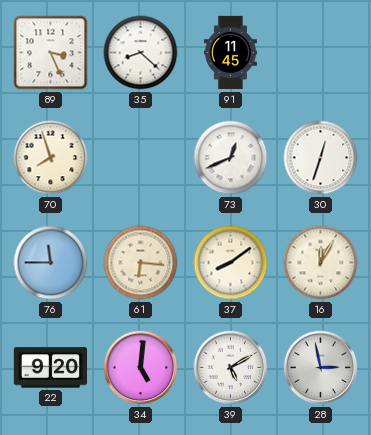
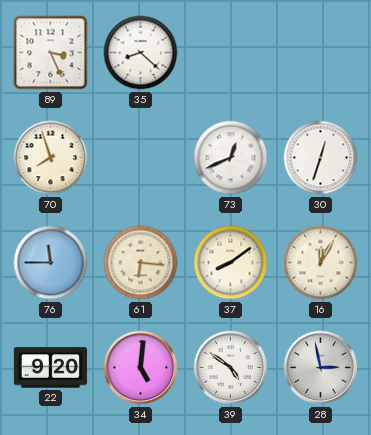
91: 11:45 -> none (230, 53)
39: 5:10 -> 4:51 (231, 368)
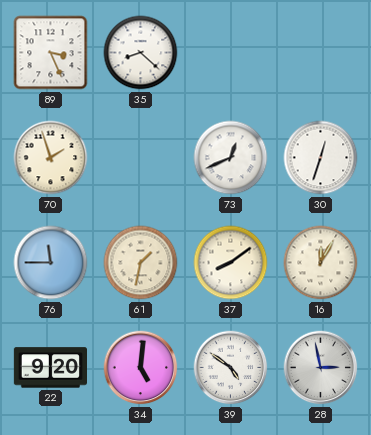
70: 7:57 -> 1:57 (51, 158)
61: 6:16 -> 1:32 (141, 263)
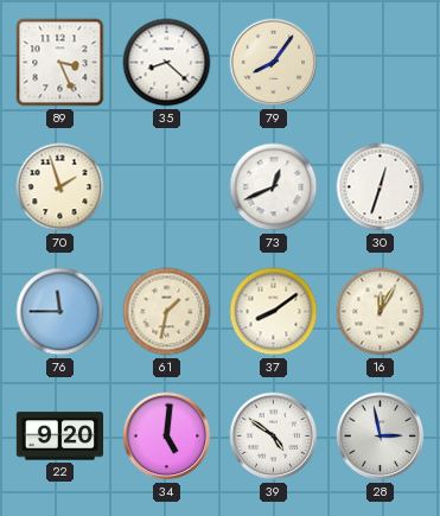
79: none -> 8:06 (274, 63)
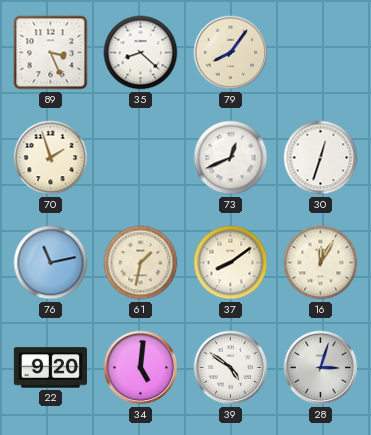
76: 11:45 -> 11:13 (51, 263)
28: 2:58 -> 3:03 (321, 368)
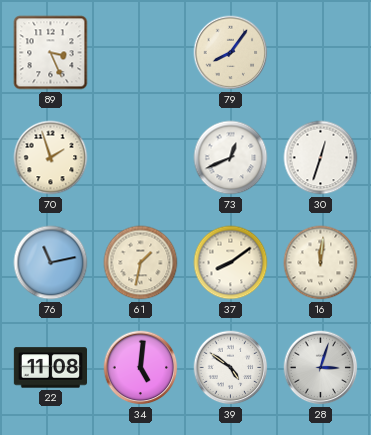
35: 8:22 -> none (141, 53)
16: 12:05 -> 12:01 (321, 263)
22: 9:20 -> 11:08 (50, 368)
